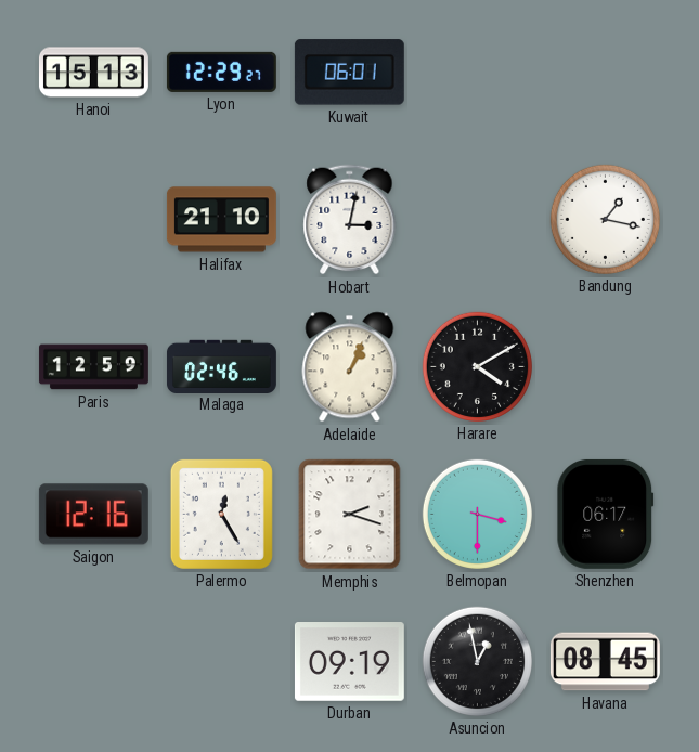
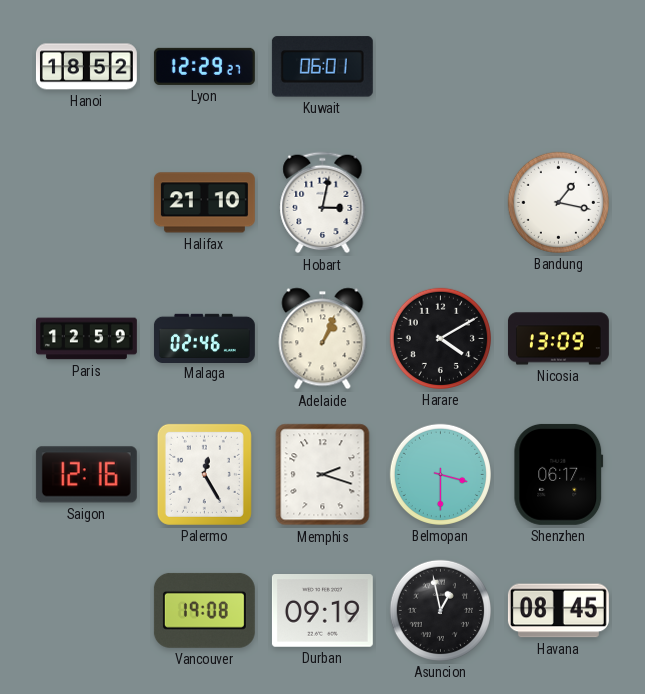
Hanoi: 15:13 -> 18:52 (86, 67)
Nicosia: none -> 13:09 (558, 339)
Vancouver: none -> 19:08 (204, 610)
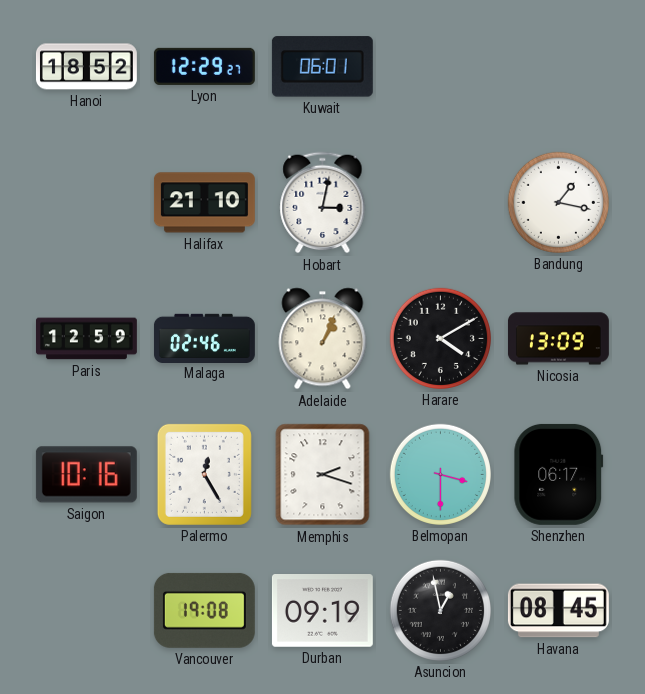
Saigon: 12:16 -> 10:16 (86, 475)
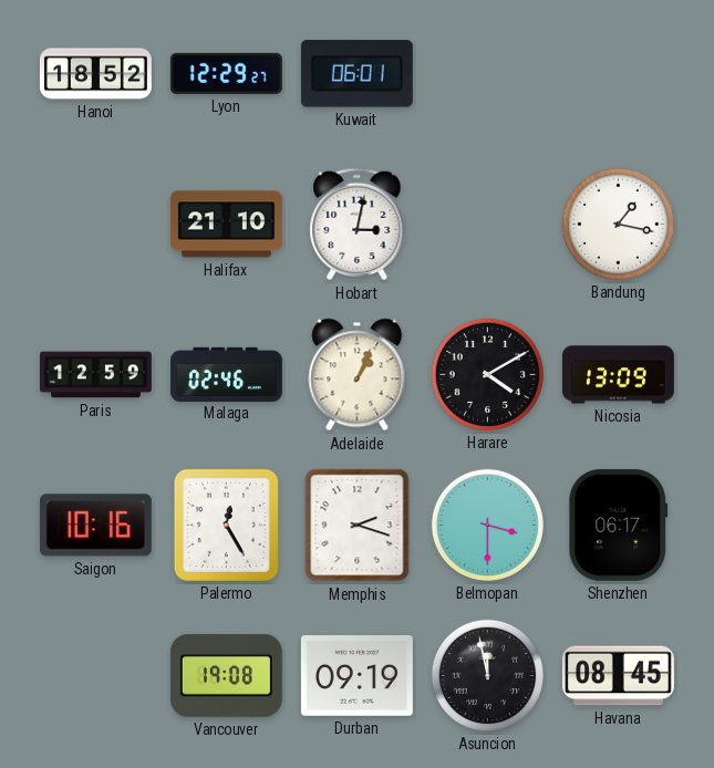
Asuncion: 12:58 -> 11:58 (487, 675)
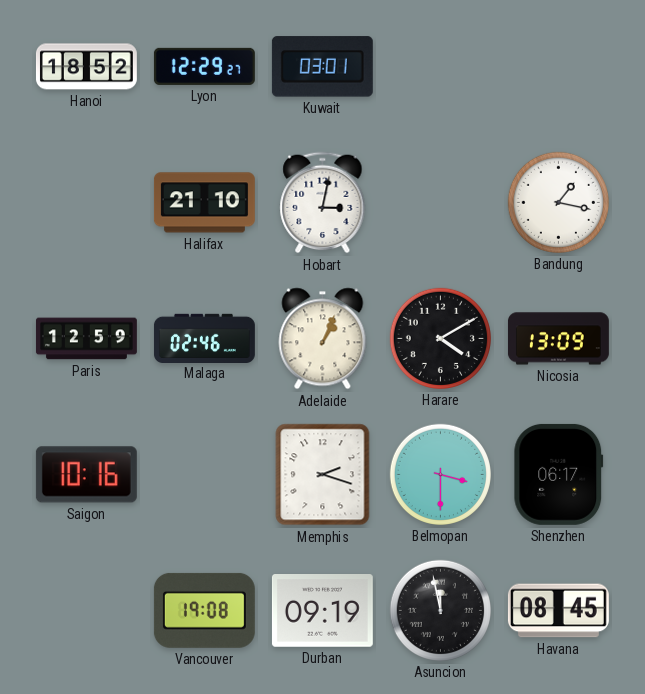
Kuwait: 06:01 -> 03:01 (322, 67)
Palermo: 12:25 -> none (226, 525)
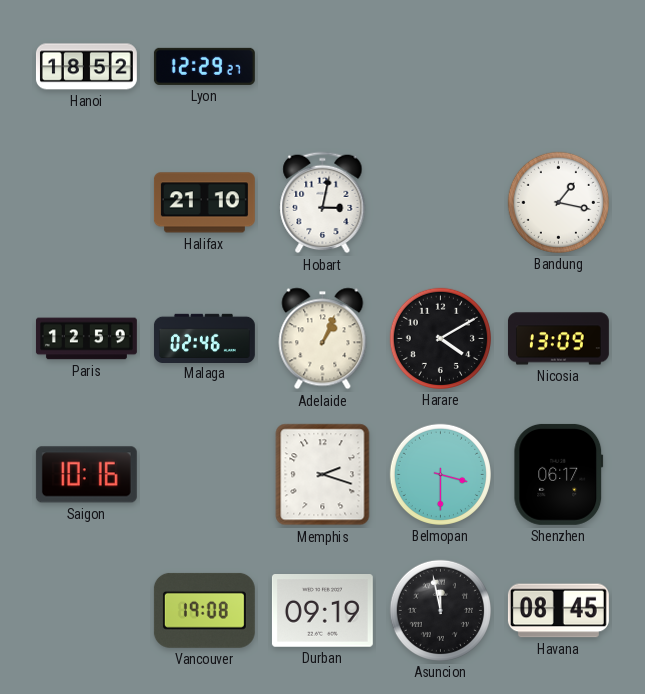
Kuwait: 03:01 -> none (322, 67)
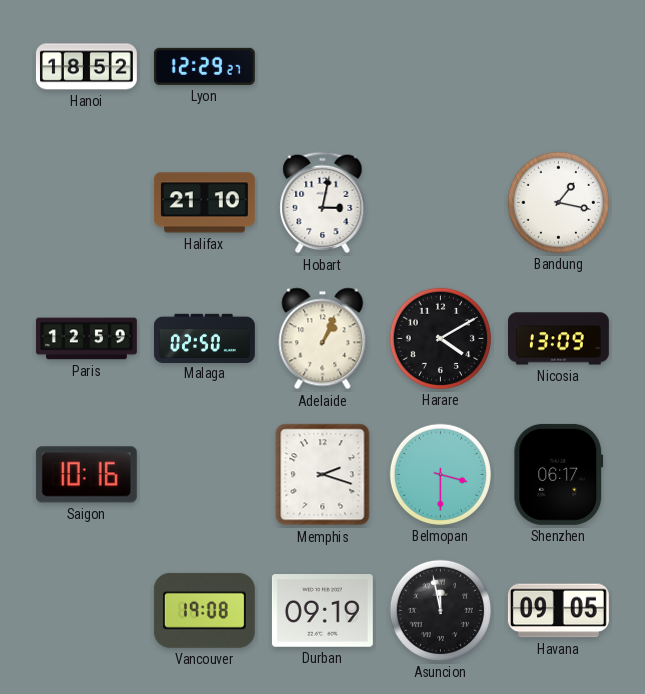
Malaga: 02:46 -> 02:50 (204, 338)
Havana: 08:45 -> 09:05 (558, 611)
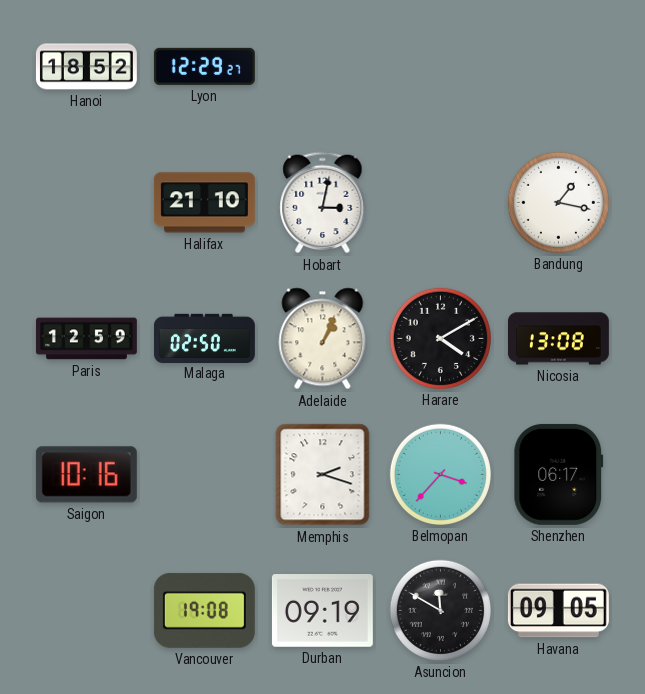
Nicosia: 13:09 -> 13:08 (558, 339)
Belmopan: 3:30 -> 3:37 (440, 474)
Asuncion: 11:58 -> 11:50 (440, 610)
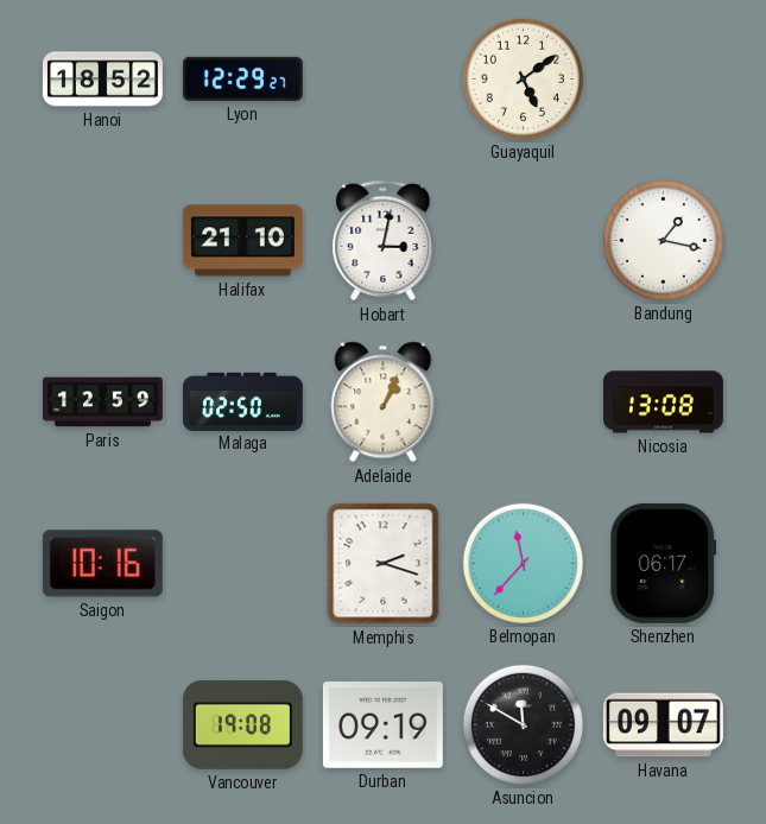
Guayaquil: none -> 5:09 (523, 78)
Harare: 4:10 -> none (440, 338)
Belmopan: 3:37 -> 11:37 (523, 563)
Havana: 09:05 -> 09:07 (663, 725)
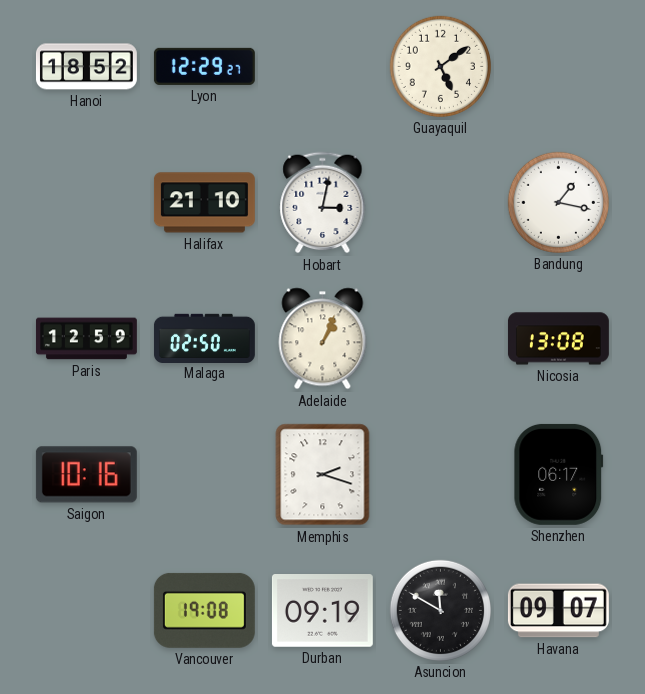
Belmopan: 11:37 -> none (523, 563)
